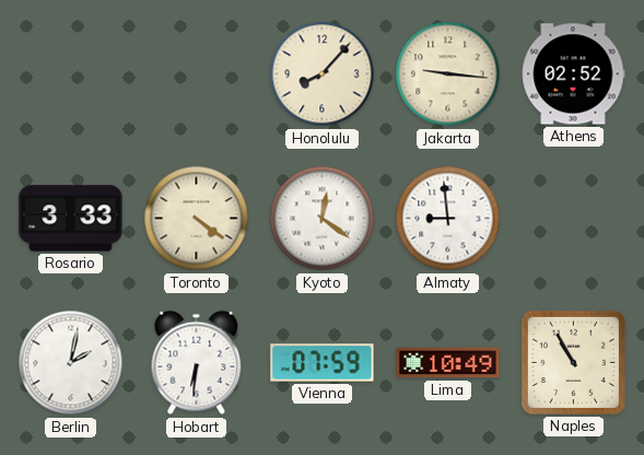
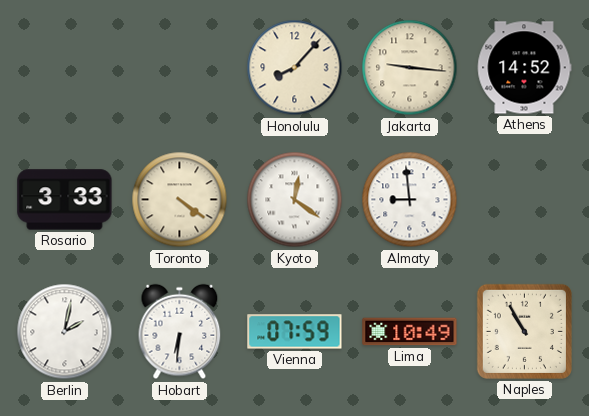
Athens: 02:52 -> 14:52 (524, 68)
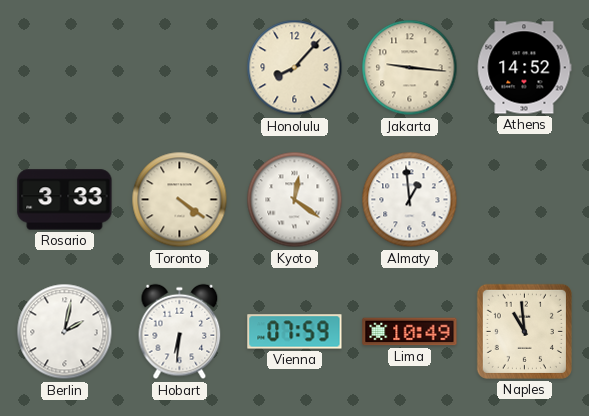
Almaty: 8:59 -> 12:59 (410, 200)
Naples: 10:55 -> 10:59 (524, 331)
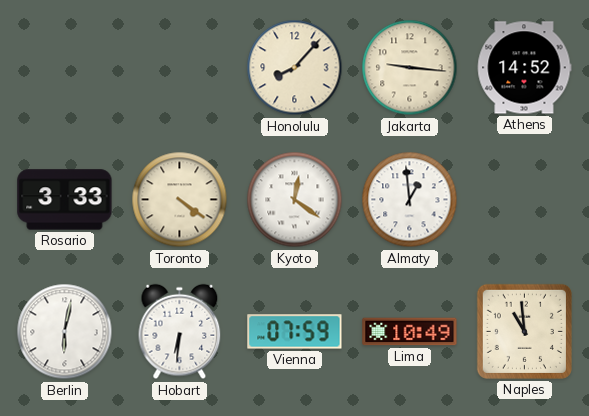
Berlin: 2:02 -> 6:02 (65, 332)
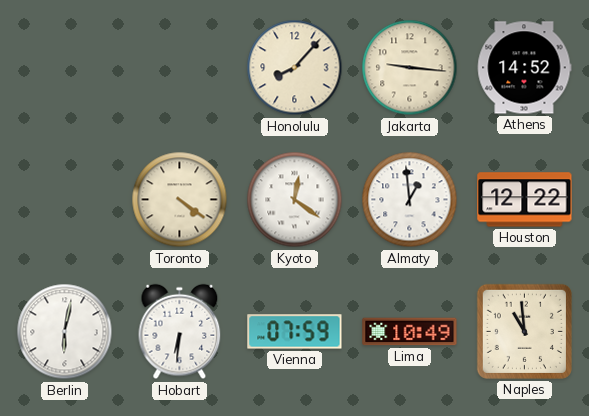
Rosario: 3:33 -> none (65, 200)
Houston: none -> 12:22 (525, 200)
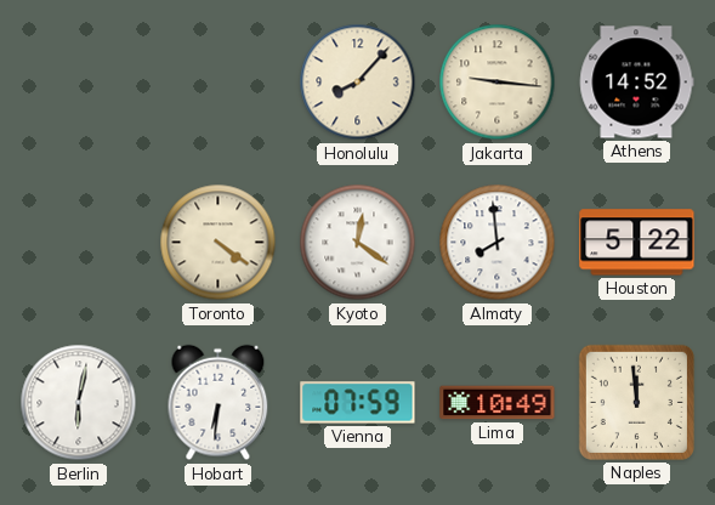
Almaty: 12:59 -> 7:59 (498, 243)
Houston: 12:22 -> 5:22 (637, 243)
Naples: 10:59 -> 11:59 (636, 402)
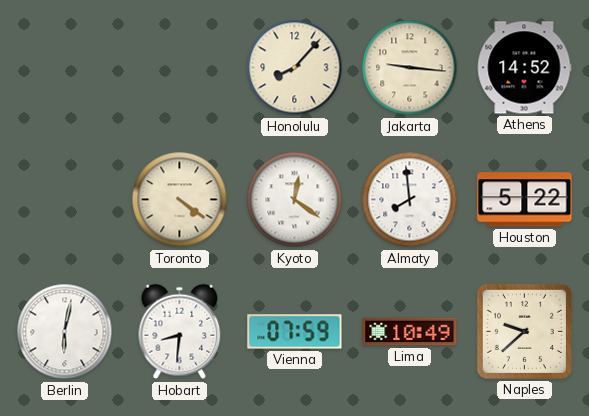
Hobart: 6:31 -> 8:31 (180, 332)
Naples: 11:59 -> 9:38 (524, 331)
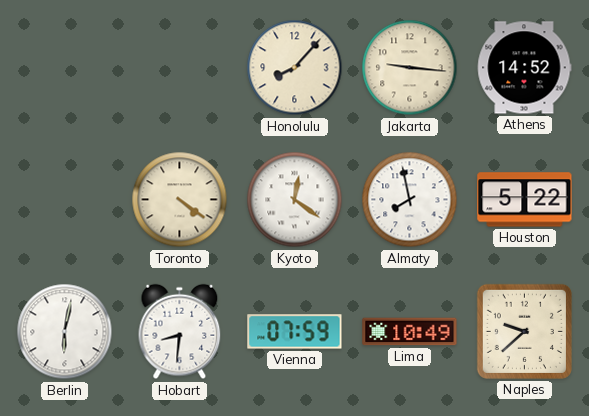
Almaty: 7:59 -> 7:58 (410, 200)
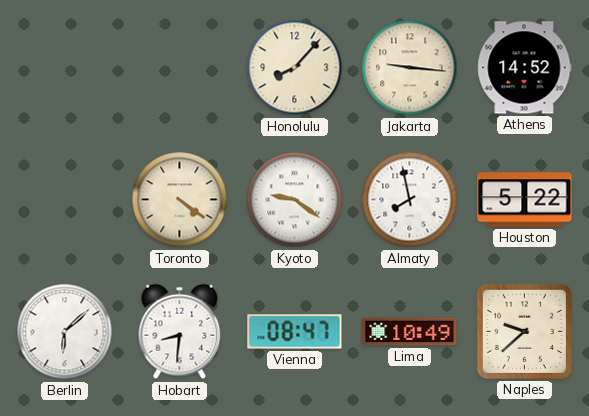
Kyoto: 12:21 -> 9:21 (295, 200)
Berlin: 6:02 -> 6:08 (65, 332)
Vienna: 07:59 -> 08:47 (295, 332)
